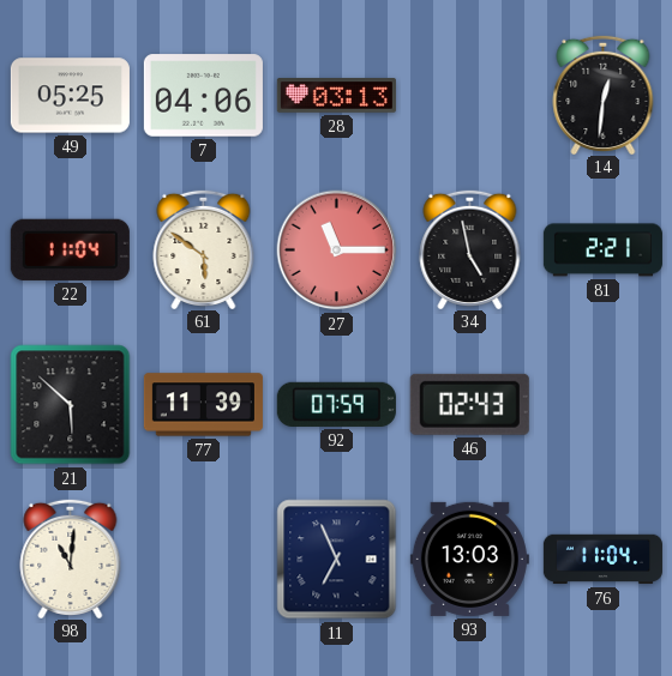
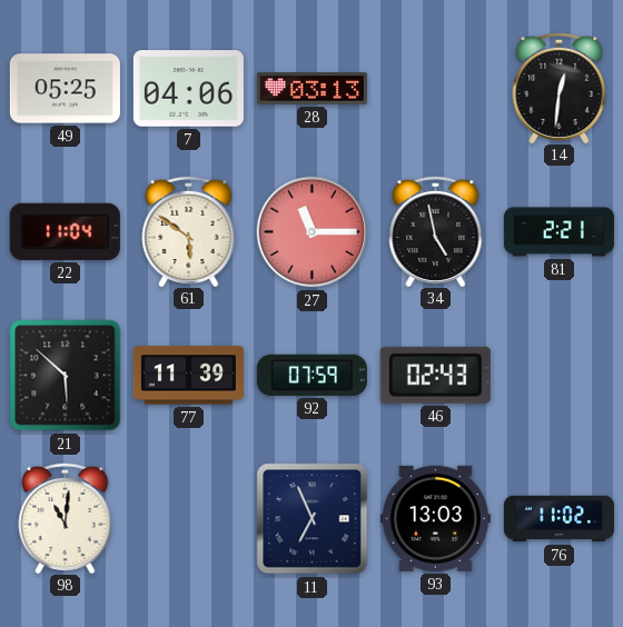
76: 11:04 -> 11:02 (558, 519)
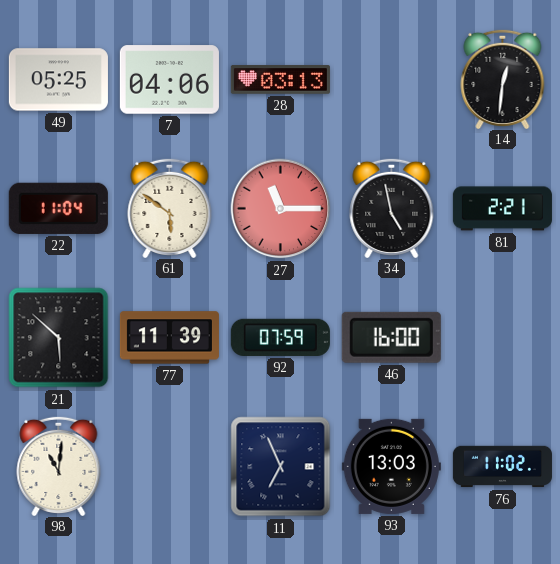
46: 02:43 -> 16:00 (391, 337)
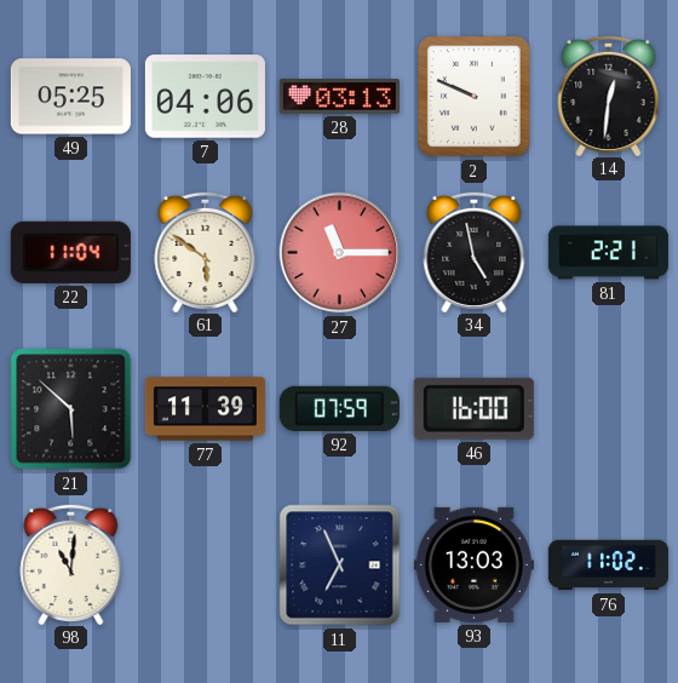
2: none -> 9:49 (473, 96)
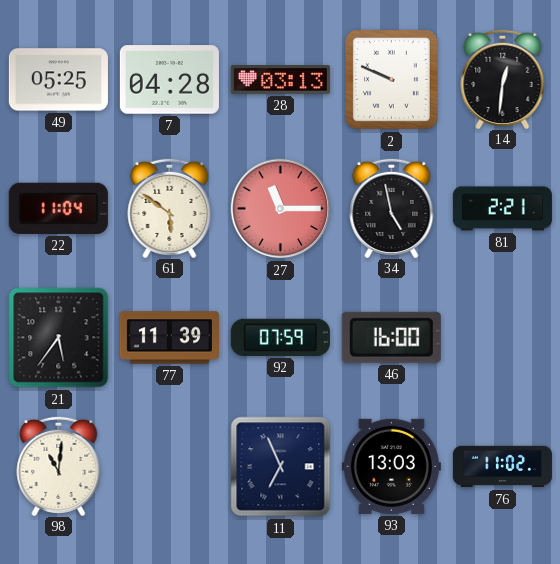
7: 04:06 -> 04:28 (169, 80)
21: 5:52 -> 5:36 (59, 338)
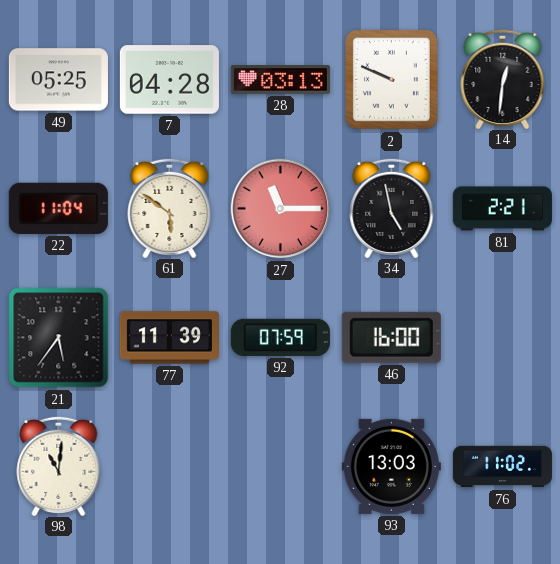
11: 6:56 -> none (281, 467)
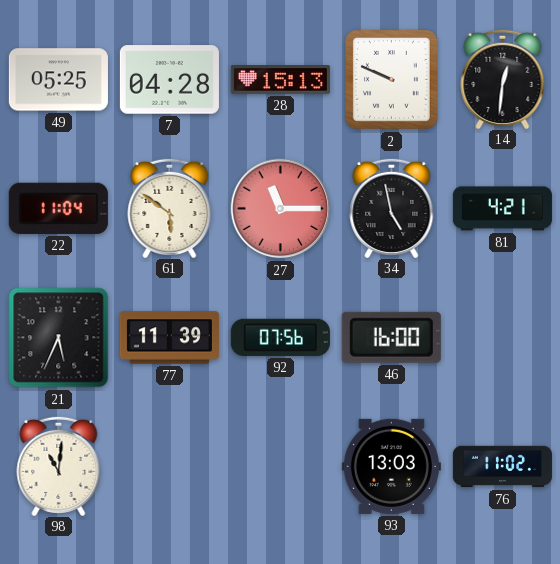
28: 03:13 -> 15:13 (280, 80)
81: 2:21 -> 4:21 (502, 209)
21: 5:36 -> 5:34 (59, 338)
92: 07:59 -> 07:56 (280, 337)
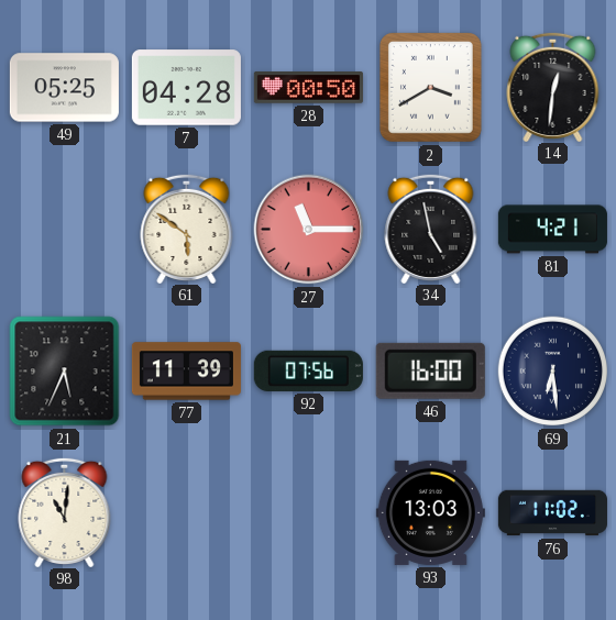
28: 15:13 -> 00:50 (308, 88)
2: 9:49 -> 3:40 (430, 87)
22: 11:04 -> none (58, 208)
69: none -> 6:29 (553, 372)
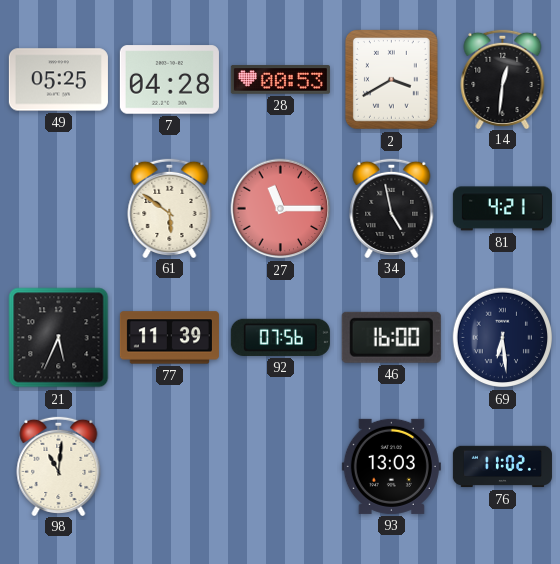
28: 00:50 -> 00:53 (280, 80)
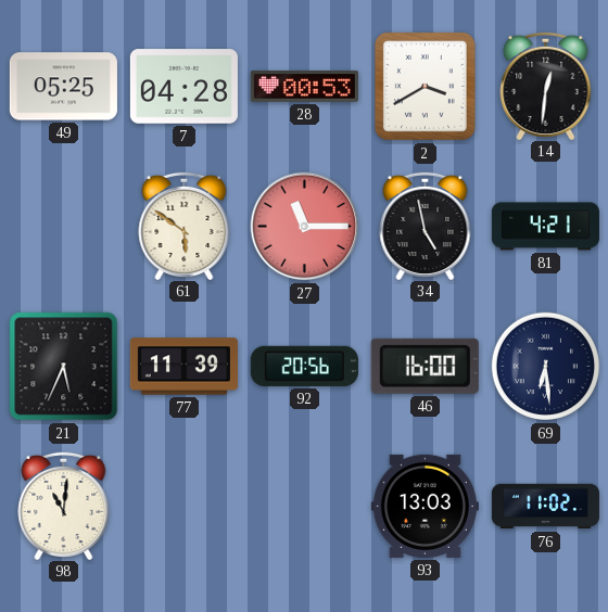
92: 07:56 -> 20:56 (304, 366)
